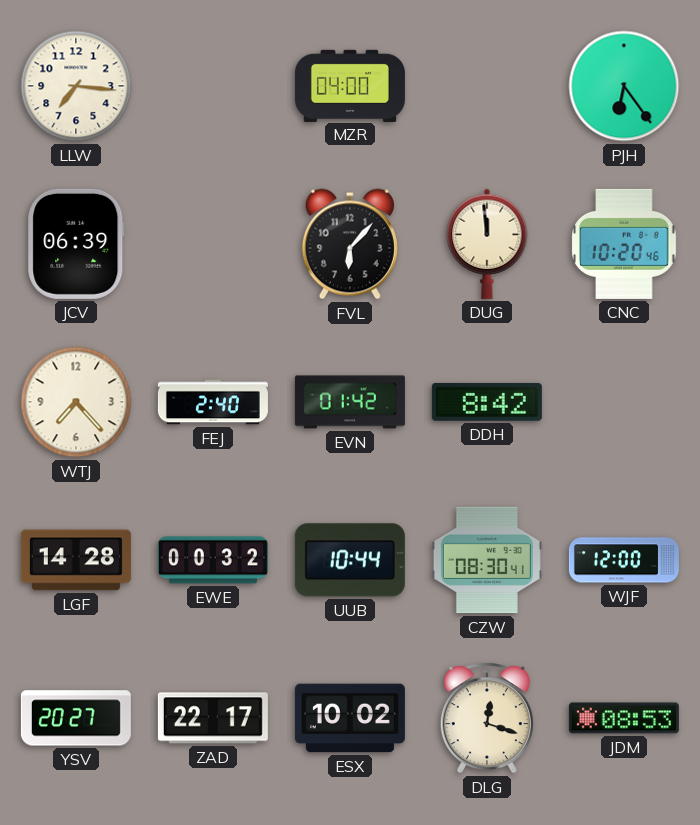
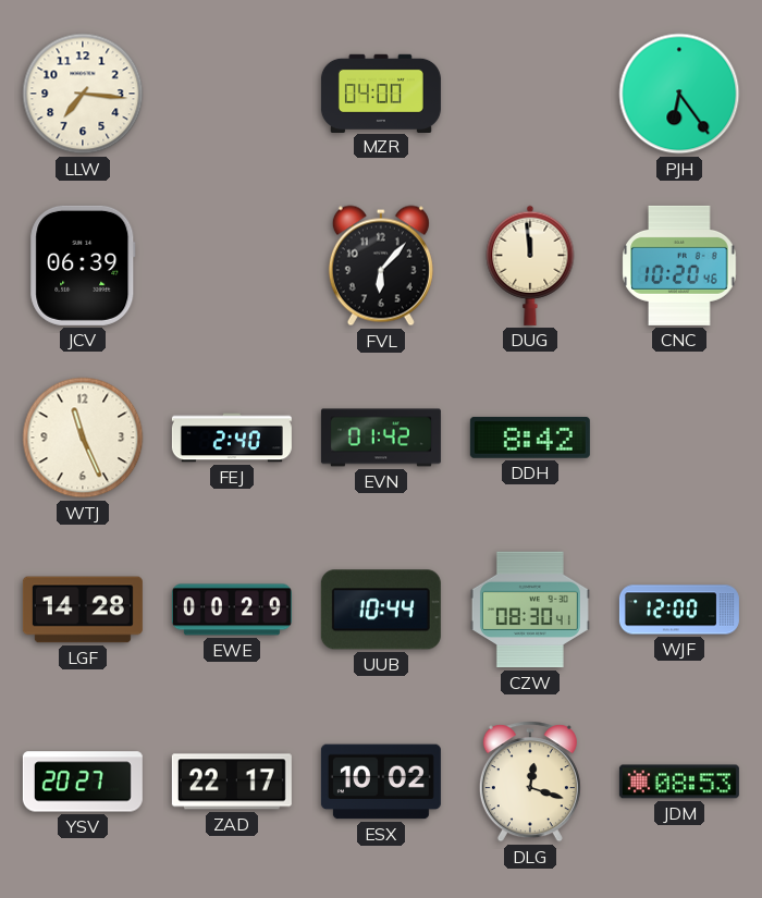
WTJ: 7:23 -> 11:26 (83, 438)
EWE: 00:32 -> 00:29 (232, 610)
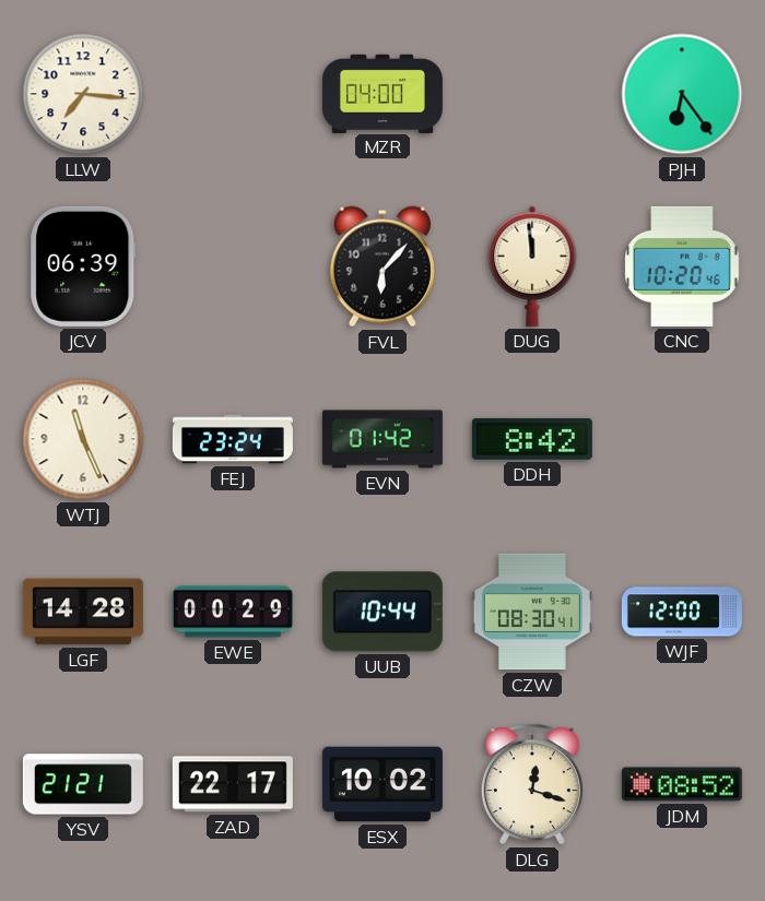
FEJ: 2:40 -> 23:24 (233, 439)
YSV: 20:27 -> 21:21 (83, 784)
JDM: 08:53 -> 08:52 (682, 784)
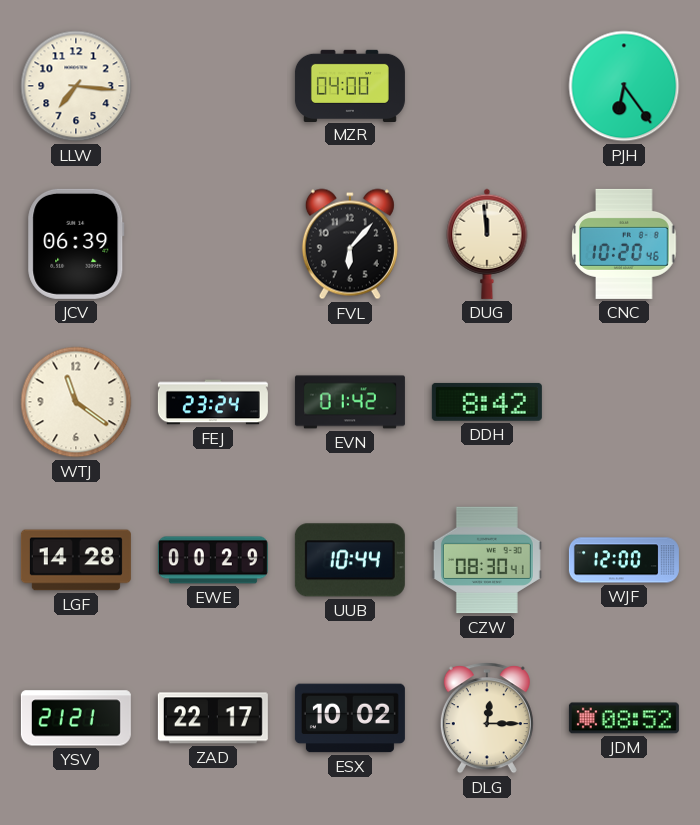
WTJ: 11:26 -> 11:21 (76, 402)
DLG: 12:18 -> 12:15 (487, 718)
